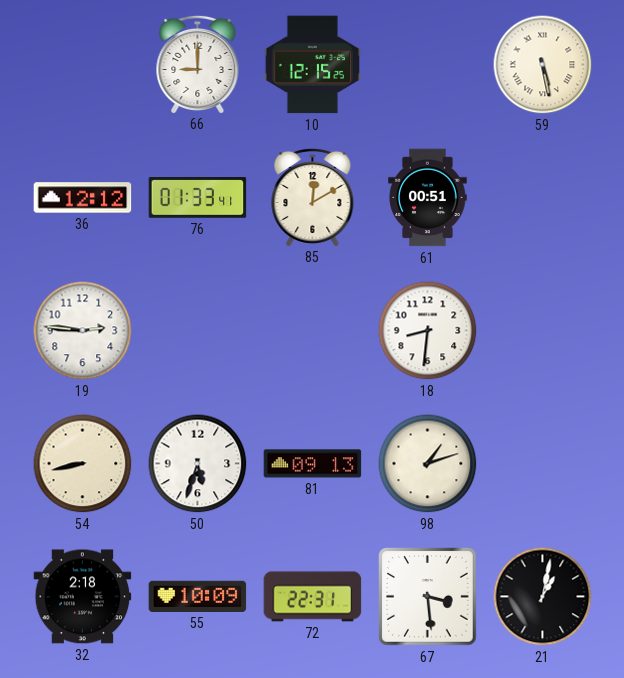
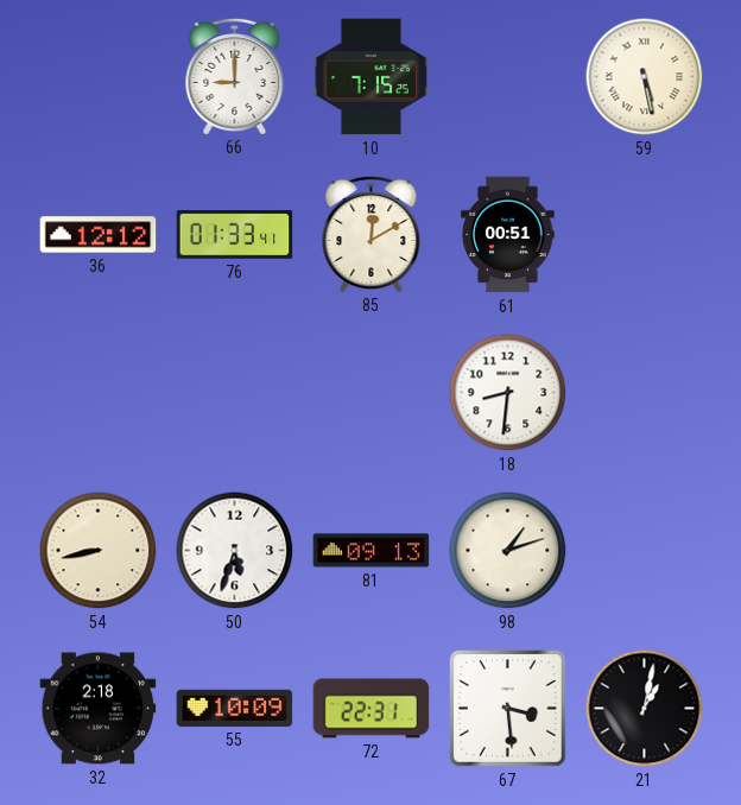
10: 12:15 -> 7:15 (370, 77)
19: 2:46 -> none (83, 331)
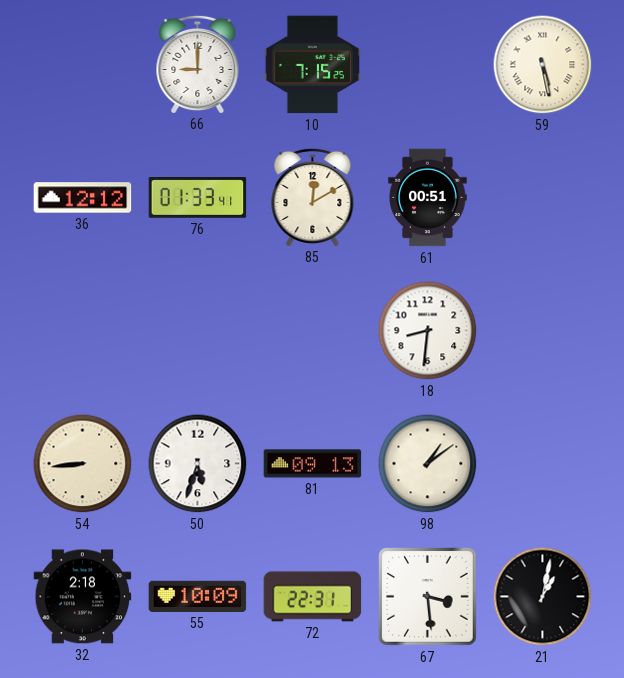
54: 8:43 -> 8:44 (83, 464)
98: 1:12 -> 1:09 (428, 464)
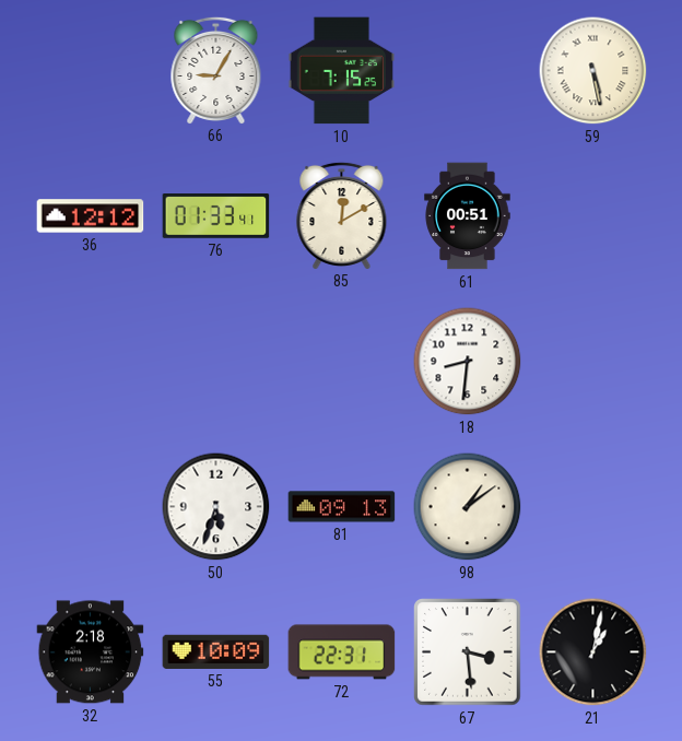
66: 9:00 -> 9:05 (216, 70)
54: 8:44 -> none (83, 464)
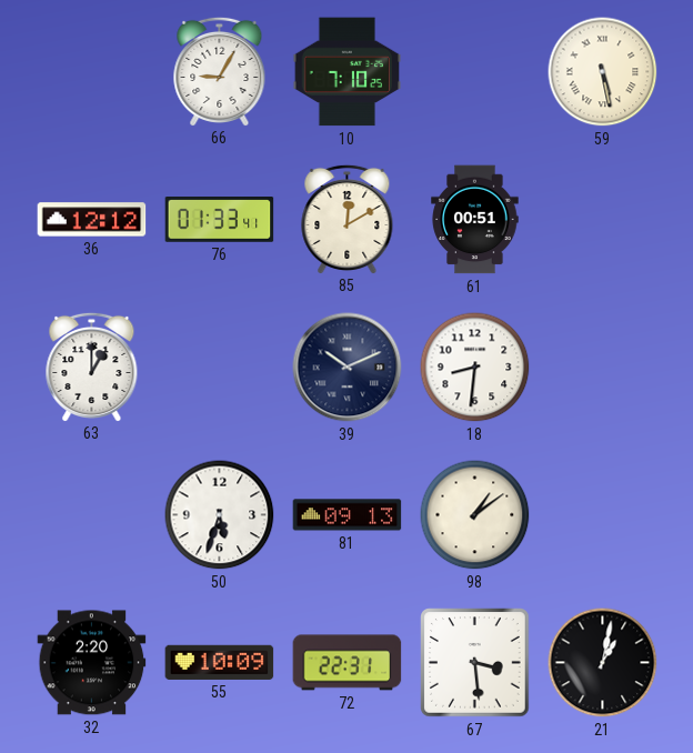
10: 7:15 -> 7:10 (346, 72)
63: none -> 1:00 (92, 367)
39: none -> 10:11 (348, 368)
32: 2:18 -> 2:20 (92, 663)
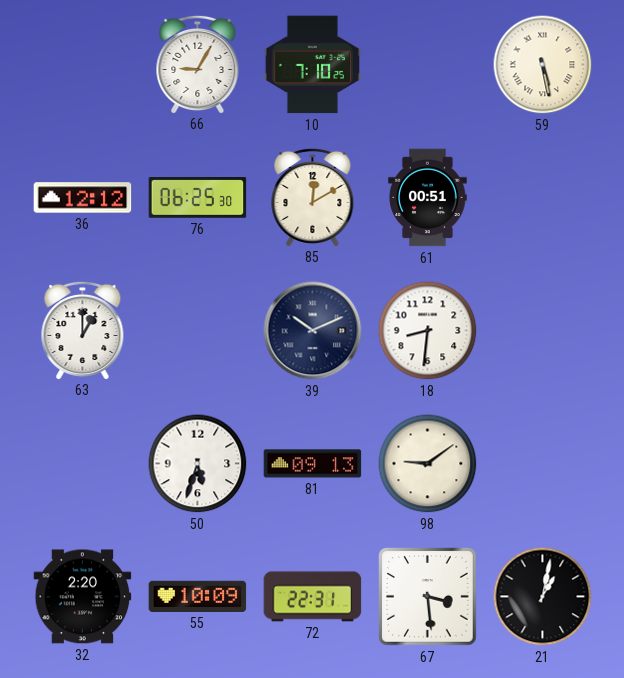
76: 01:33 -> 06:25 (198, 198)
98: 1:09 -> 9:09 (428, 464)
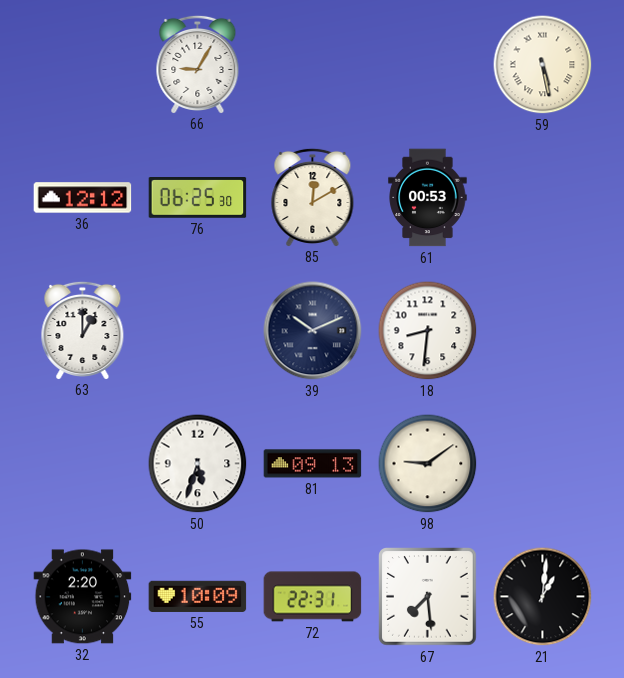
10: 7:10 -> none (312, 65)
61: 00:51 -> 00:53 (428, 198)
67: 3:29 -> 7:29 (428, 597)
21: 1:02 -> 1:01 (543, 597)
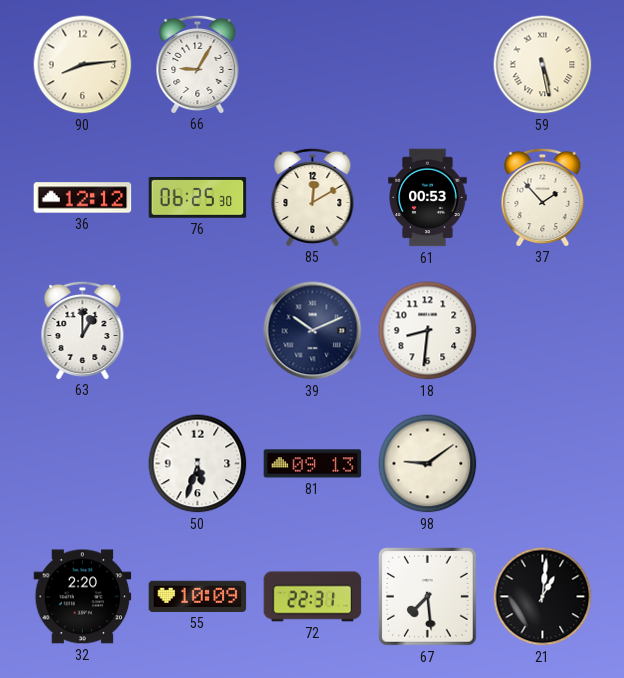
90: none -> 8:14 (83, 65)
37: none -> 1:53 (543, 197)
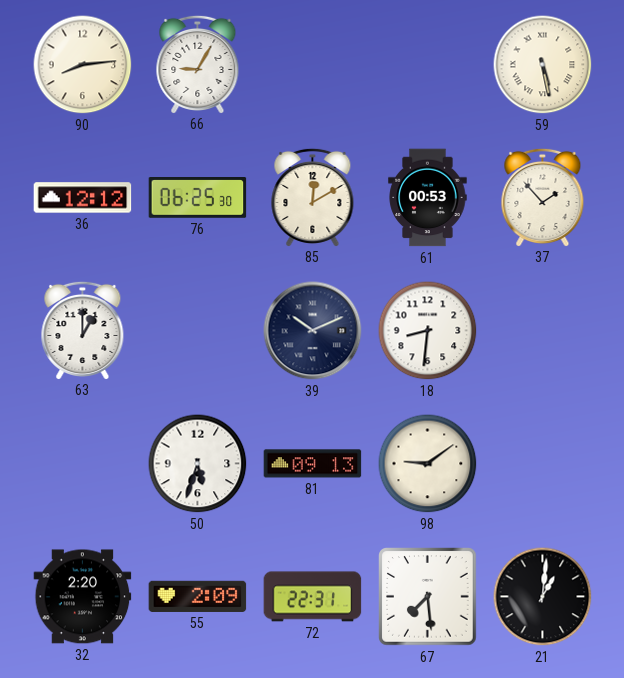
55: 10:09 -> 2:09 (198, 596)
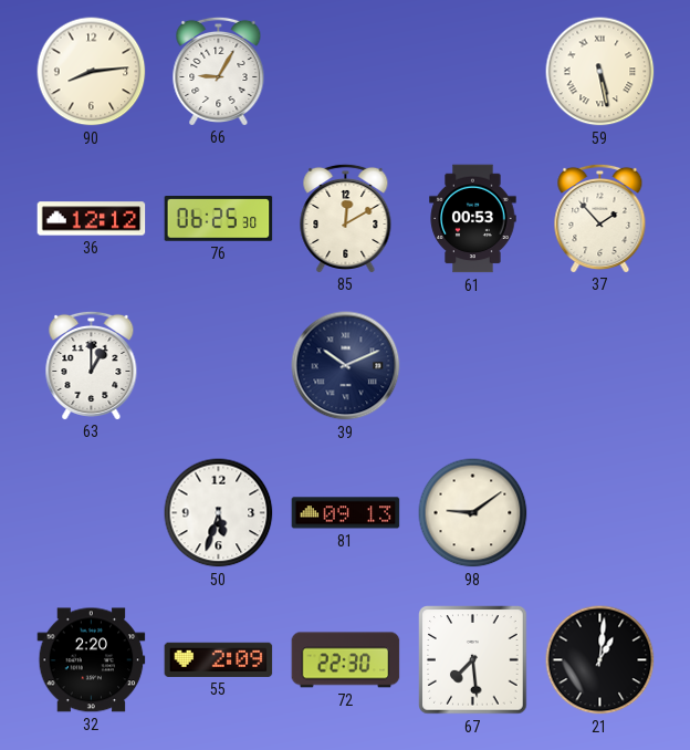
18: 8:31 -> none (428, 331)
72: 22:31 -> 22:30 (346, 660)
